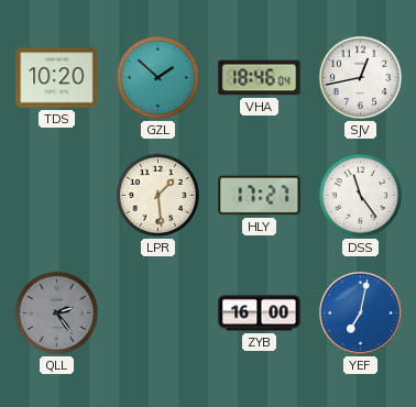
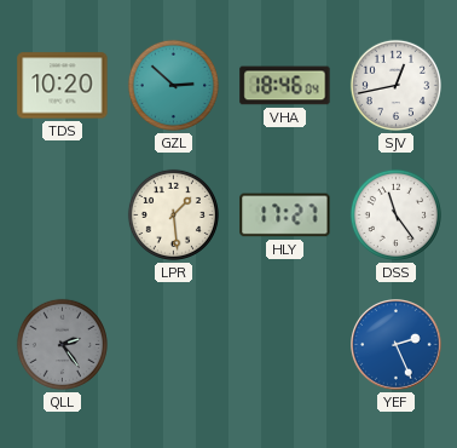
GZL: 1:52 -> 2:52 (173, 85)
ZYB: 16:00 -> none (260, 313)
YEF: 7:02 -> 2:26 (397, 345)
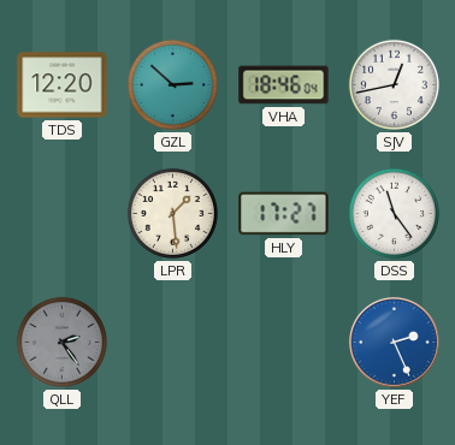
TDS: 10:20 -> 12:20 (63, 85)
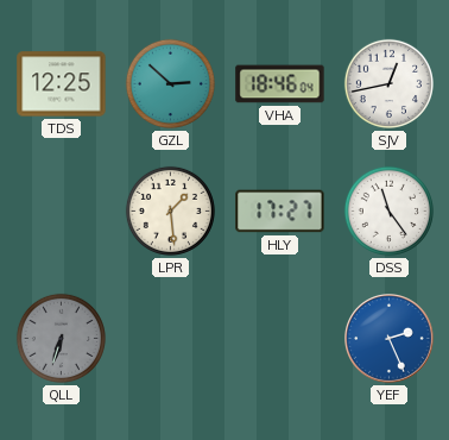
TDS: 12:20 -> 12:25 (62, 84)
QLL: 2:24 -> 6:33 (61, 338)
